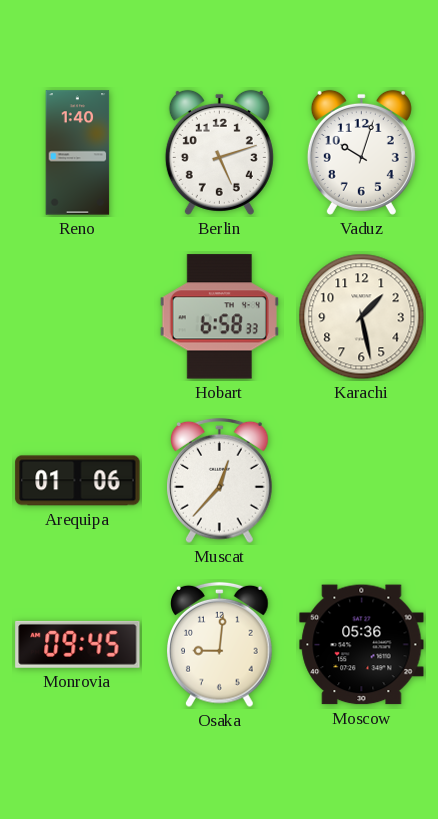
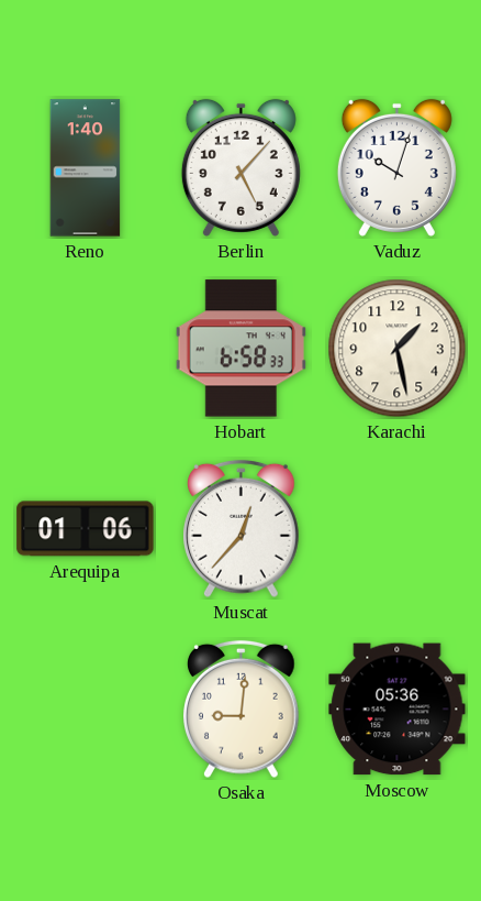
Berlin: 5:12 -> 5:07 (240, 167)
Monrovia: 09:45 -> none (78, 644)
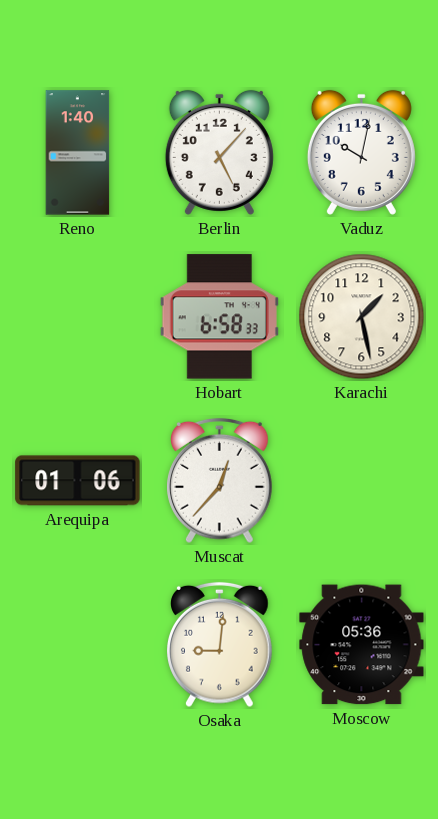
Vaduz: 10:03 -> 10:02 (361, 152)
